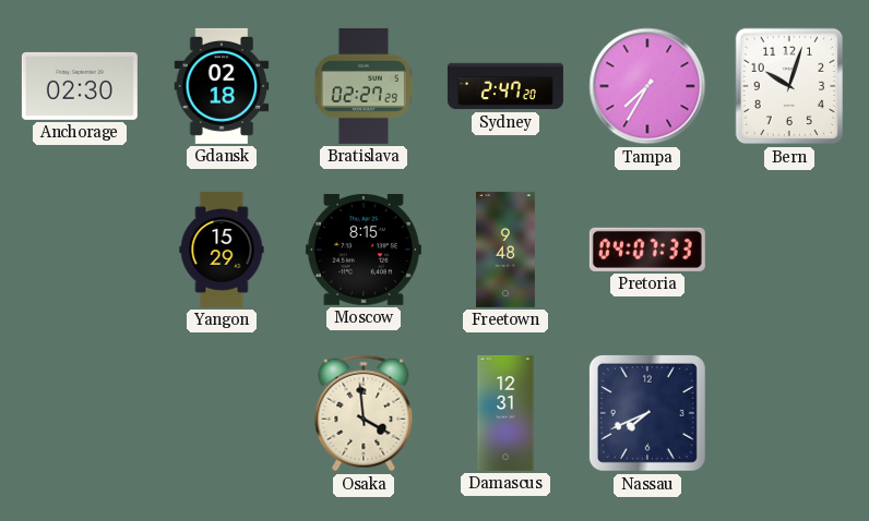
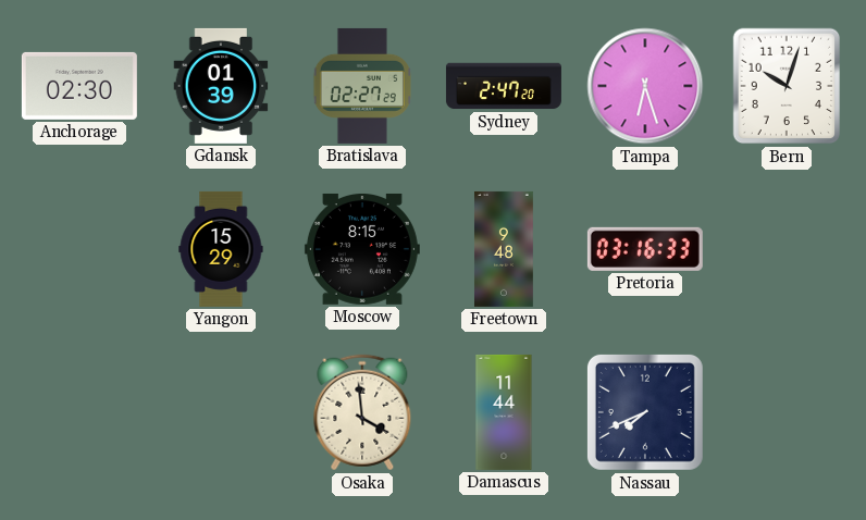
Gdansk: 02:18 -> 01:39 (221, 86)
Tampa: 7:35 -> 6:27 (645, 86)
Pretoria: 04:07 -> 03:16 (645, 249)
Damascus: 12:31 -> 11:44 (504, 412)
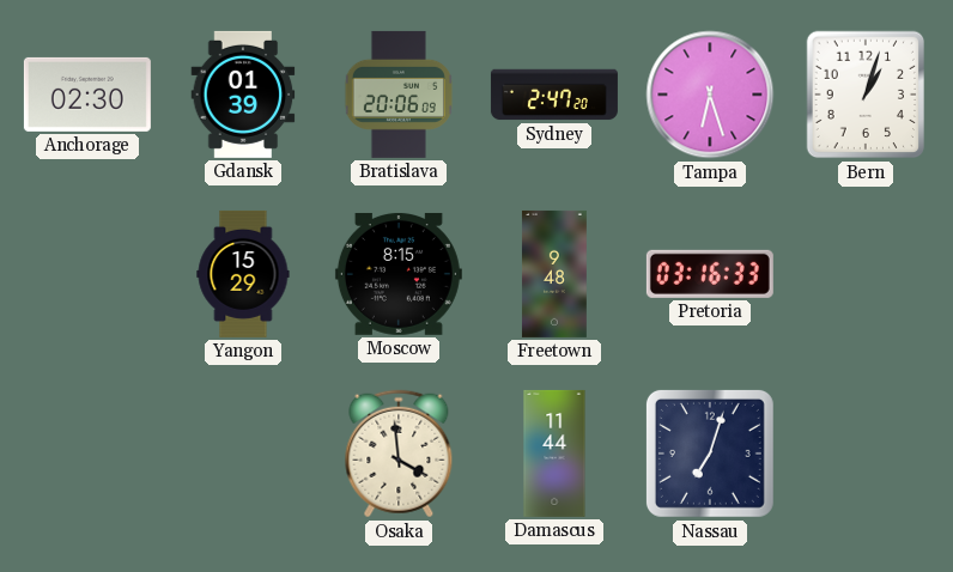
Bratislava: 02:27 -> 20:06 (399, 95)
Bern: 10:03 -> 1:03 (866, 95)
Nassau: 7:41 -> 7:03 (710, 454)
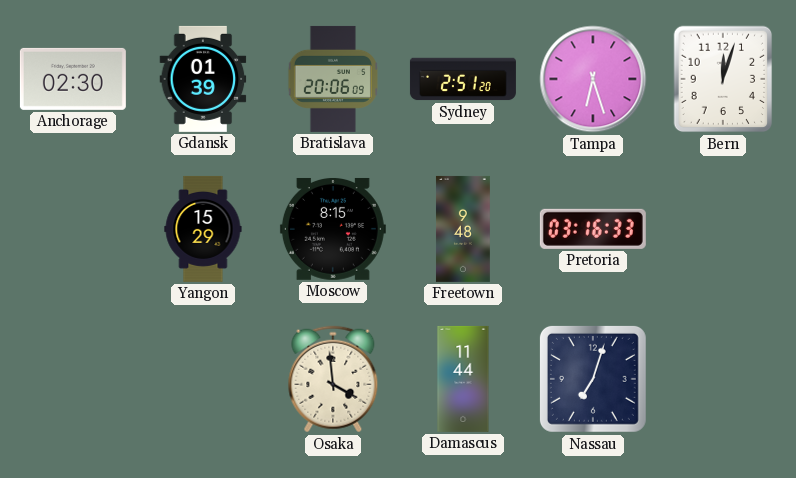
Sydney: 2:47 -> 2:51 (463, 79)
Bern: 1:03 -> 12:03 (723, 79)
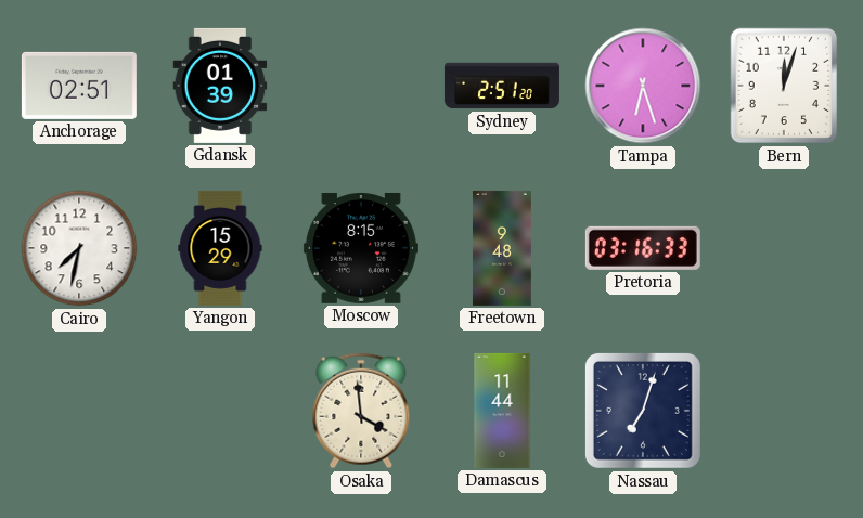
Anchorage: 02:30 -> 02:51 (79, 86)
Bratislava: 20:06 -> none (333, 79)
Cairo: none -> 7:32 (79, 248)
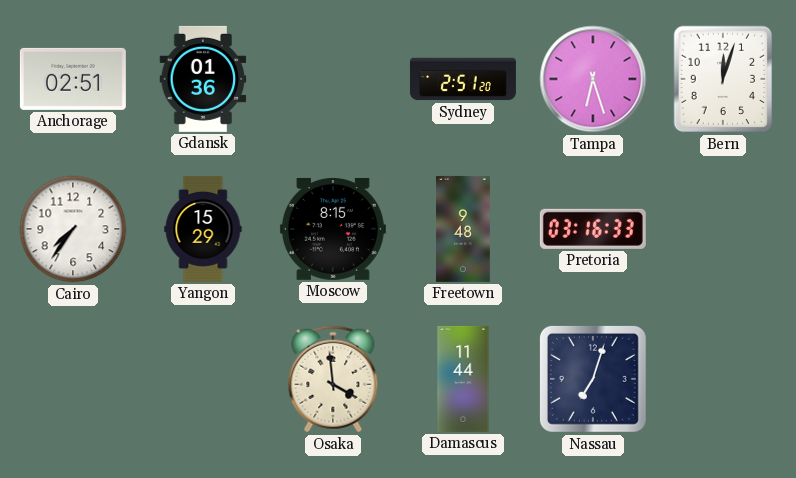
Gdansk: 01:39 -> 01:36 (203, 79)
Cairo: 7:32 -> 7:36 (73, 229)
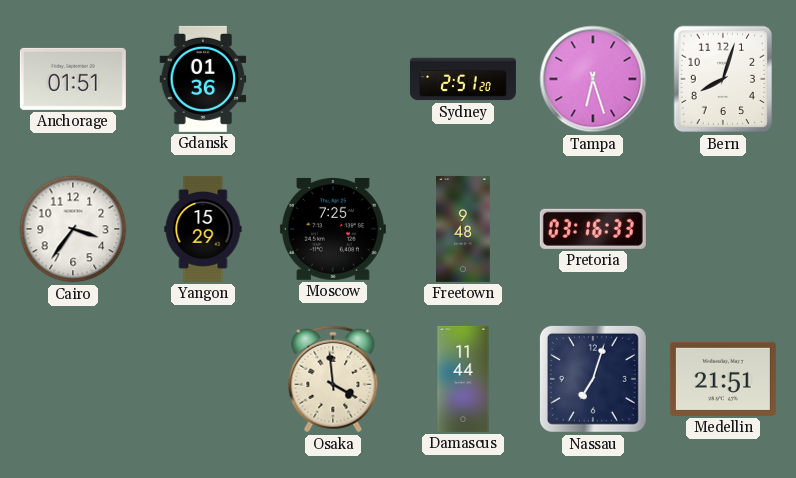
Anchorage: 02:51 -> 01:51 (73, 79)
Bern: 12:03 -> 8:03 (723, 79)
Cairo: 7:36 -> 3:36 (73, 229)
Moscow: 8:15 -> 7:25 (333, 229)
Medellin: none -> 21:51 (723, 379)
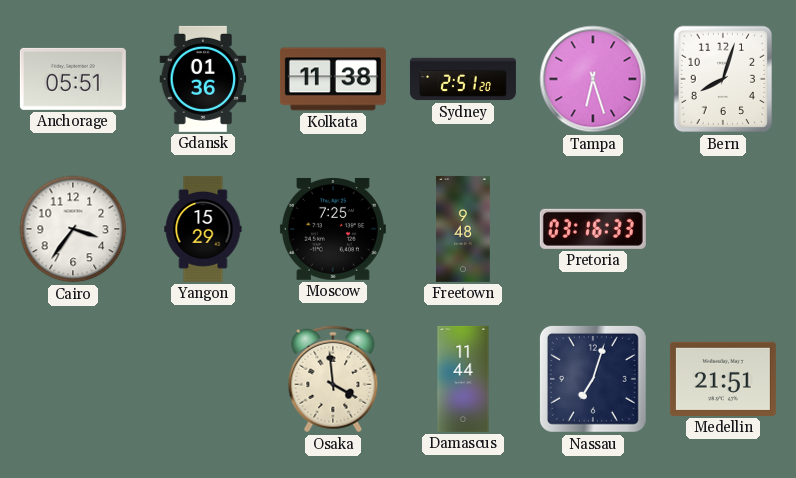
Anchorage: 01:51 -> 05:51 (73, 79)
Kolkata: none -> 11:38 (333, 79)
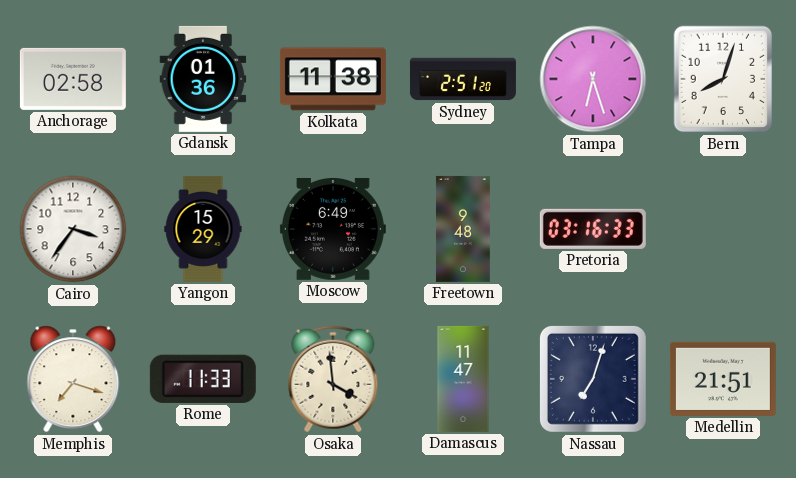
Anchorage: 05:51 -> 02:58 (73, 79)
Moscow: 7:25 -> 6:49 (333, 229)
Memphis: none -> 7:18 (73, 379)
Rome: none -> 11:33 (203, 379)
Damascus: 11:44 -> 11:47 (463, 379)
